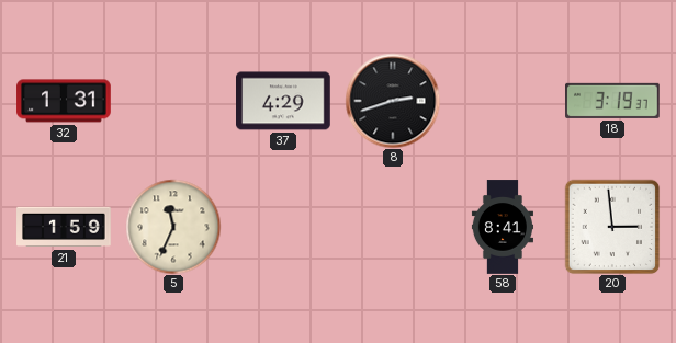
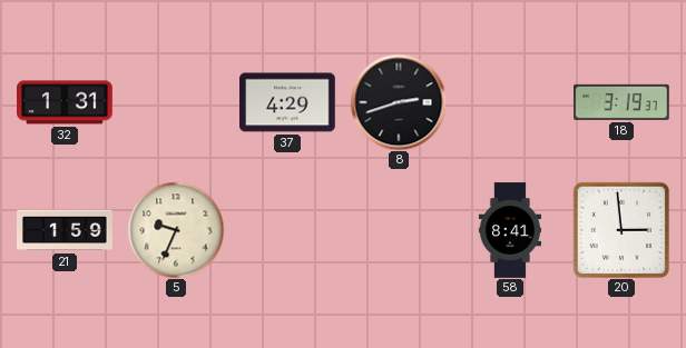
5: 11:34 -> 9:34 (176, 230)
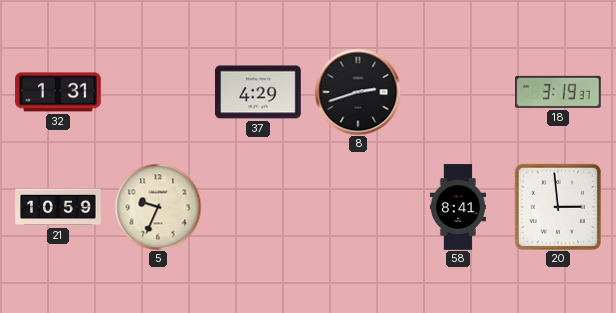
21: 1:59 -> 10:59 (58, 207)
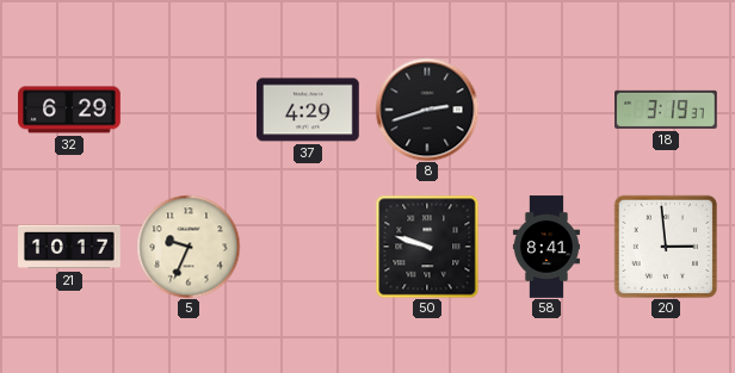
32: 1:31 -> 6:29 (69, 110)
21: 10:59 -> 10:17 (69, 247)
50: none -> 9:48 (427, 247)
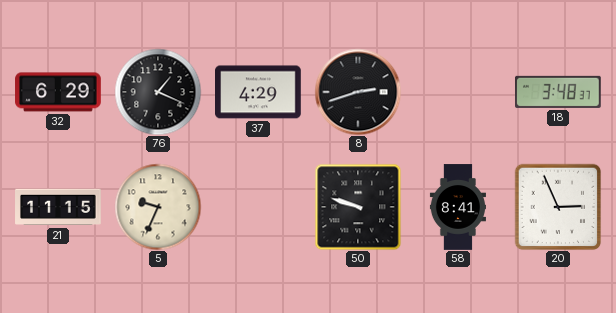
76: none -> 1:19 (158, 92)
18: 3:19 -> 3:48 (559, 92)
21: 10:17 -> 11:15 (58, 207)
20: 2:59 -> 2:56 (558, 207)
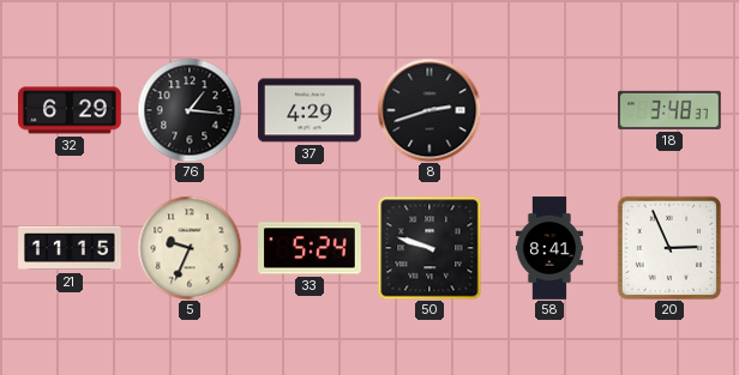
76: 1:19 -> 1:16 (190, 110)
33: none -> 5:24 (311, 248)
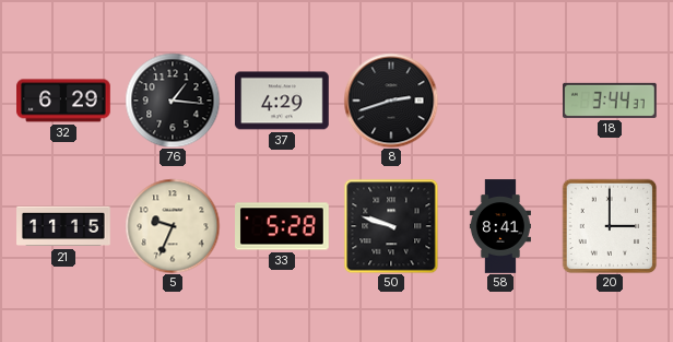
18: 3:48 -> 3:44 (611, 101)
33: 5:24 -> 5:28 (283, 226)
20: 2:56 -> 3:00 (610, 226)
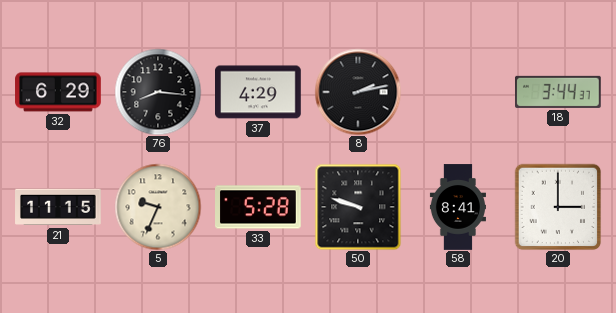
76: 1:16 -> 8:16 (158, 92)
8: 2:42 -> 2:13 (358, 92)
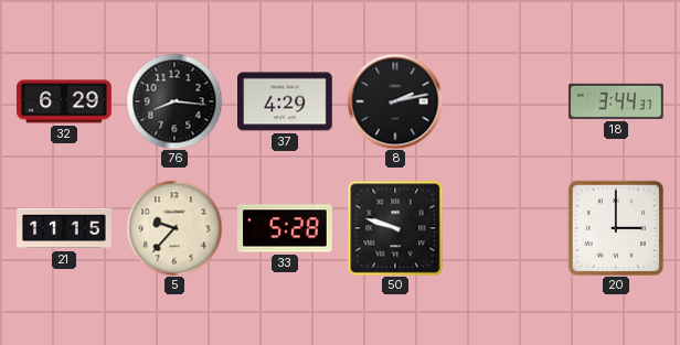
5: 9:34 -> 9:37 (174, 228)
58: 8:41 -> none (458, 207)
